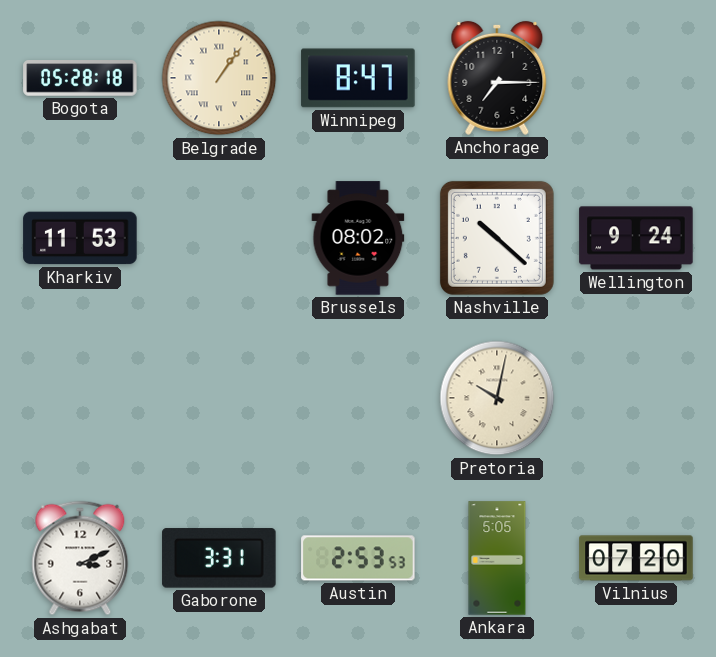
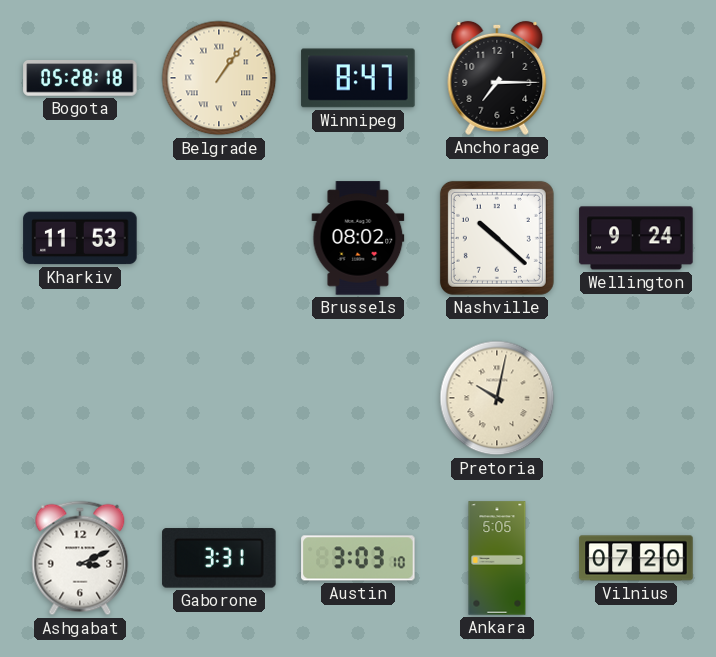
Austin: 2:53 -> 3:03 (358, 558)
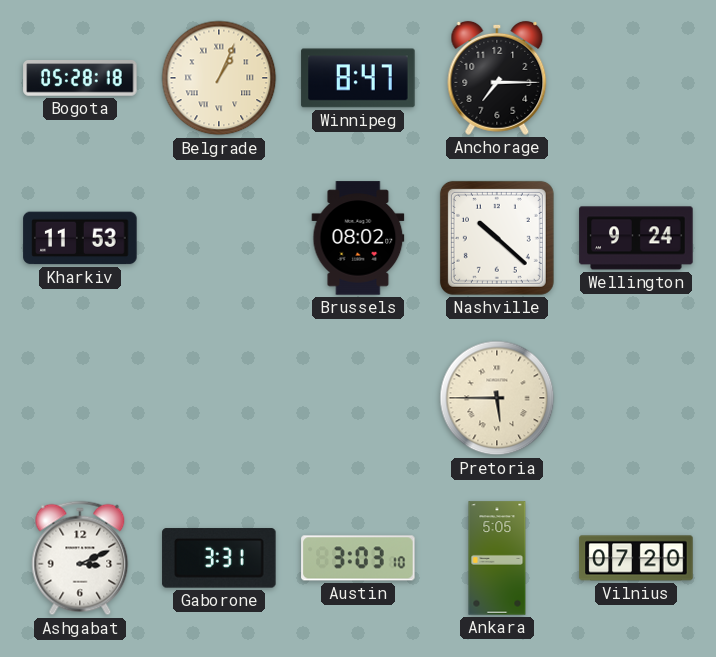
Belgrade: 1:06 -> 1:04 (219, 78)
Pretoria: 10:02 -> 5:45 (497, 398)
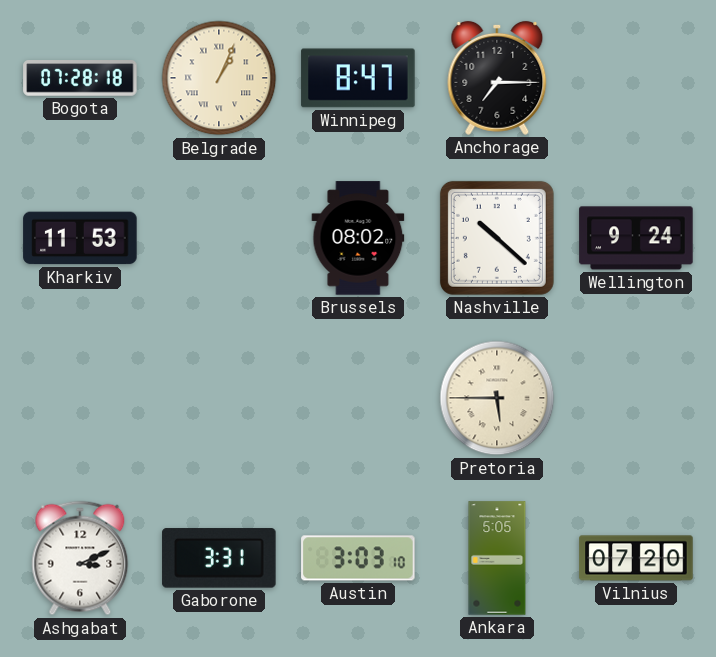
Bogota: 05:28 -> 07:28 (80, 79)
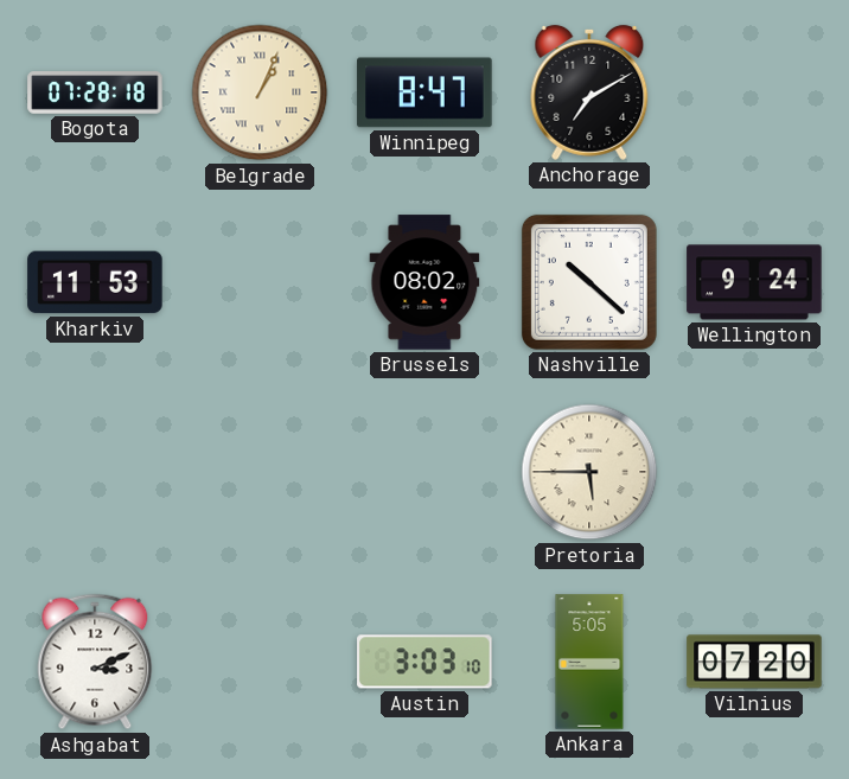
Anchorage: 7:15 -> 7:10 (589, 92)
Gaborone: 3:31 -> none (219, 558)
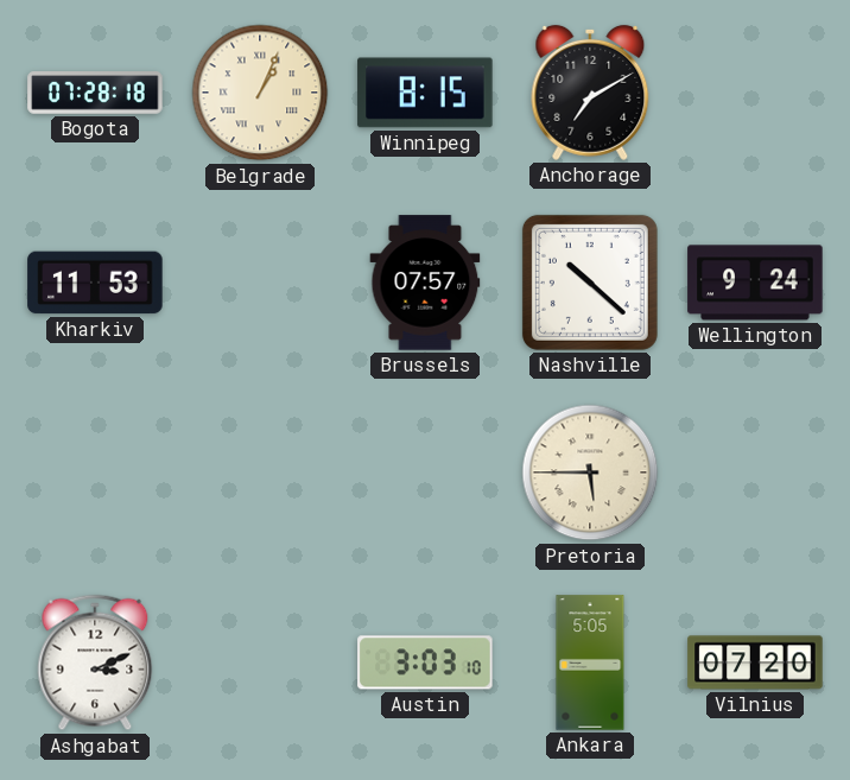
Winnipeg: 8:47 -> 8:15 (425, 93)
Brussels: 08:02 -> 07:57 (425, 283)
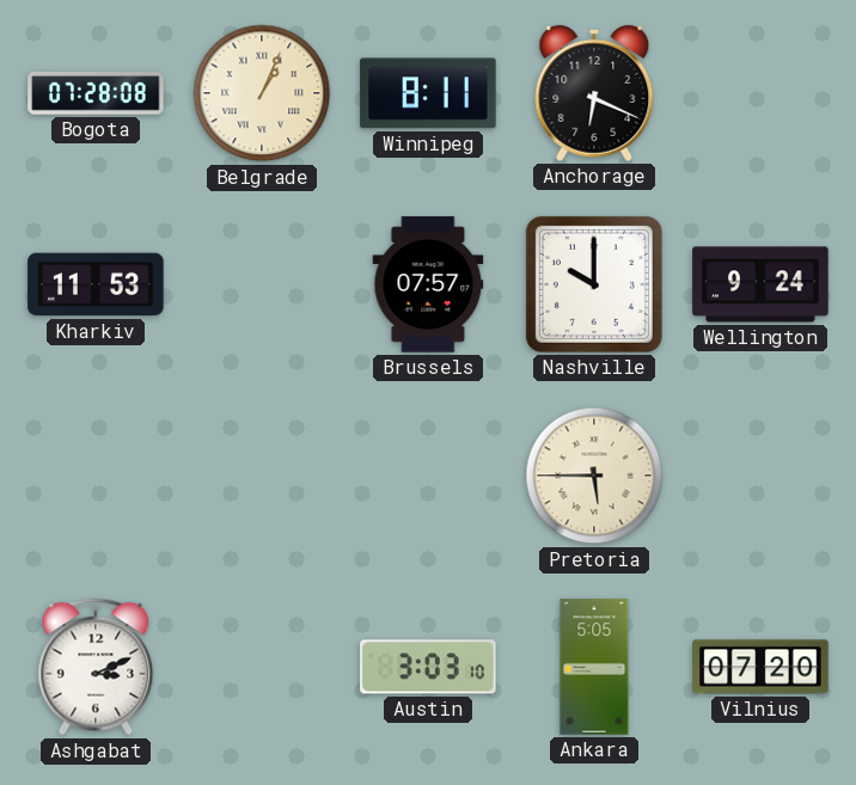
Bogota: 07:28:18 -> 07:28:08 (96, 94)
Winnipeg: 8:15 -> 8:11 (428, 93)
Anchorage: 7:10 -> 6:19 (594, 93)
Nashville: 10:22 -> 10:00 (594, 284)
